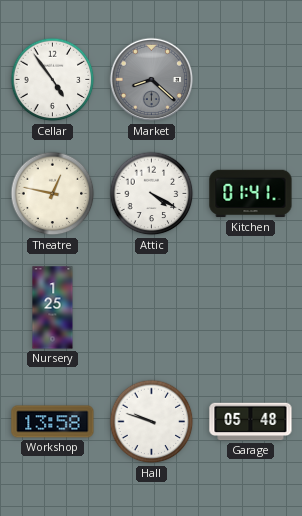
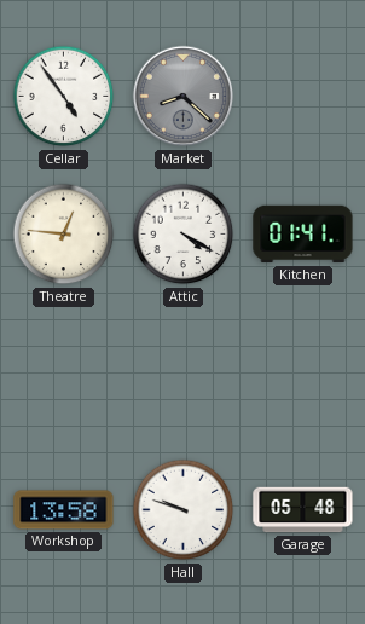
Theatre: 12:47 -> 12:46 (64, 235)
Nursery: 1:25 -> none (53, 308)
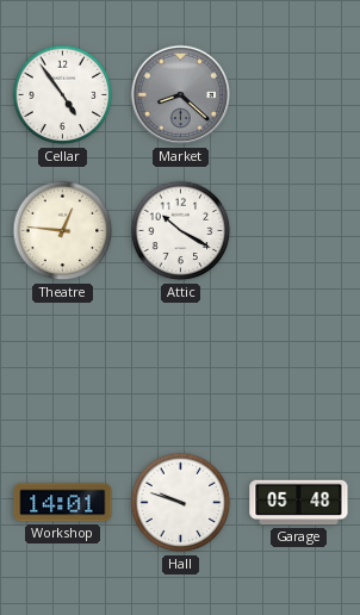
Attic: 4:20 -> 10:20 (181, 231)
Kitchen: 01:41 -> none (303, 235)
Workshop: 13:58 -> 14:01 (63, 503)
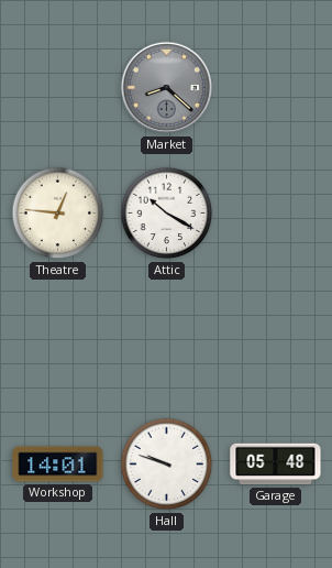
Cellar: 4:54 -> none (63, 95)
